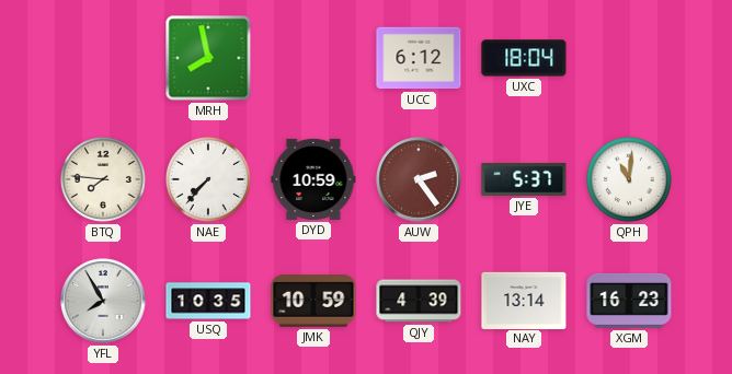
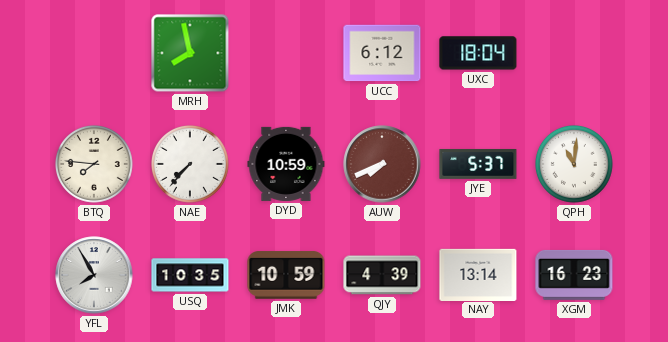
AUW: 2:24 -> 7:41 (382, 164)
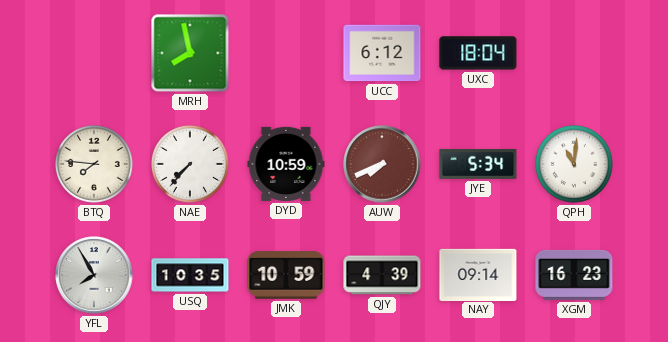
JYE: 5:37 -> 5:34 (478, 164)
NAY: 13:14 -> 09:14 (478, 274)
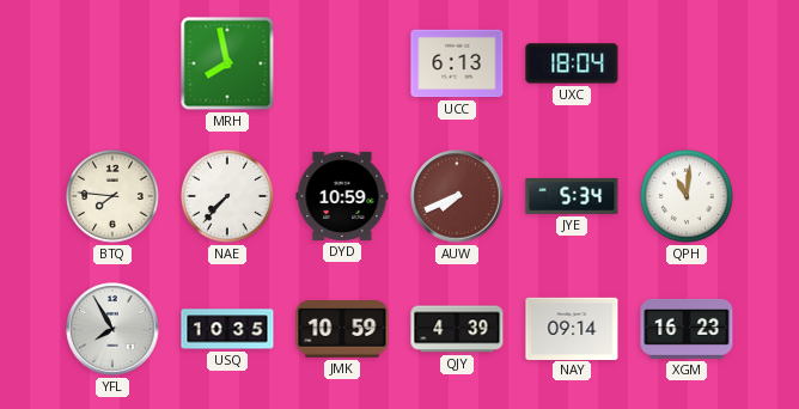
UCC: 6:12 -> 6:13 (457, 63)
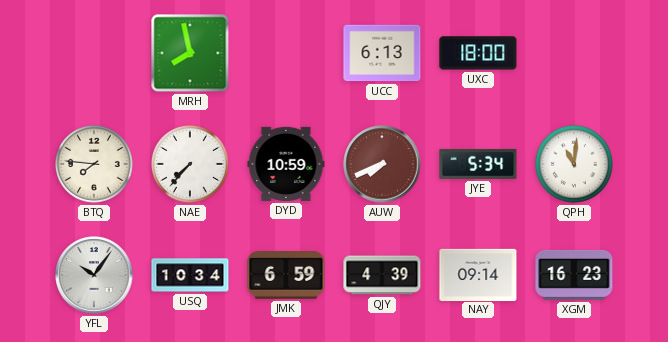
UXC: 18:04 -> 18:00 (478, 53)
YFL: 7:55 -> 10:06 (94, 275)
USQ: 10:35 -> 10:34 (190, 275)
JMK: 10:59 -> 6:59 (286, 275)
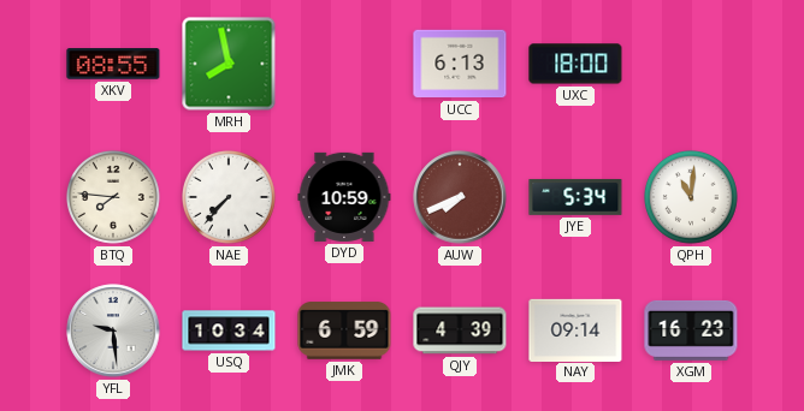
XKV: none -> 08:55 (113, 64)
YFL: 10:06 -> 9:29 (113, 330)
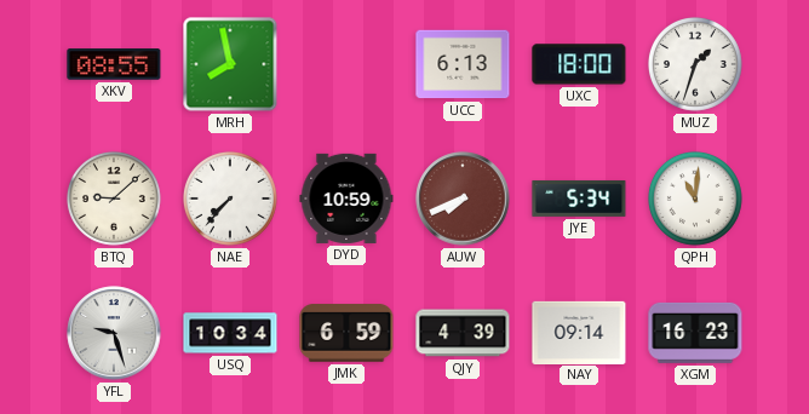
MUZ: none -> 1:33 (696, 65)
BTQ: 7:46 -> 9:08 (115, 200)
YFL: 9:29 -> 9:27 (114, 333)
